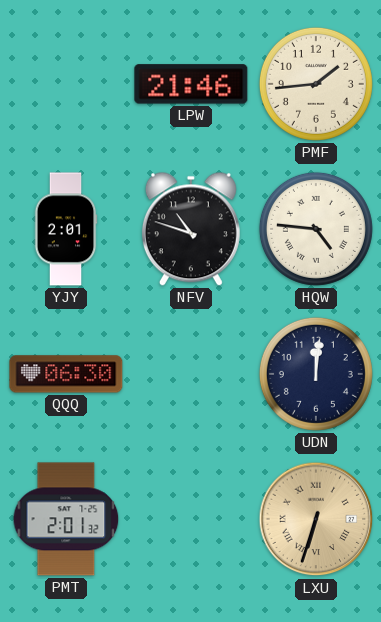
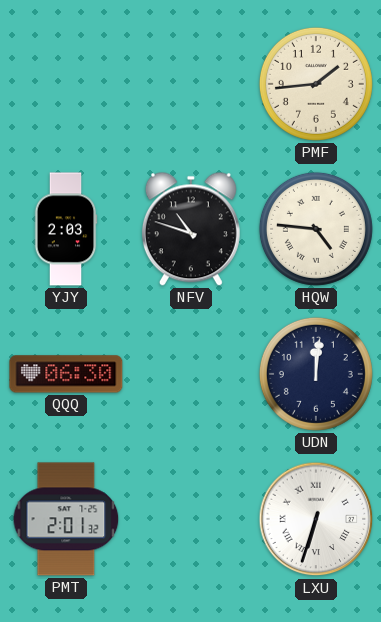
LPW: 21:46 -> none (191, 84)
YJY: 2:01 -> 2:03 (66, 229)
LXU dial: champagne -> white (316, 519)
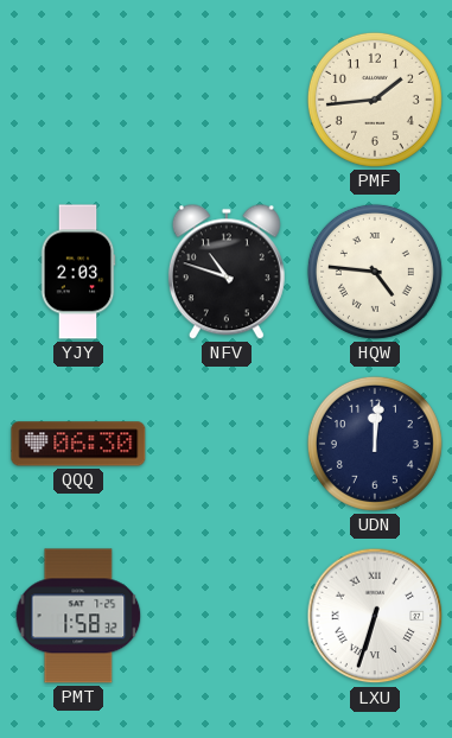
PMT: 2:01 -> 1:58 (78, 616)
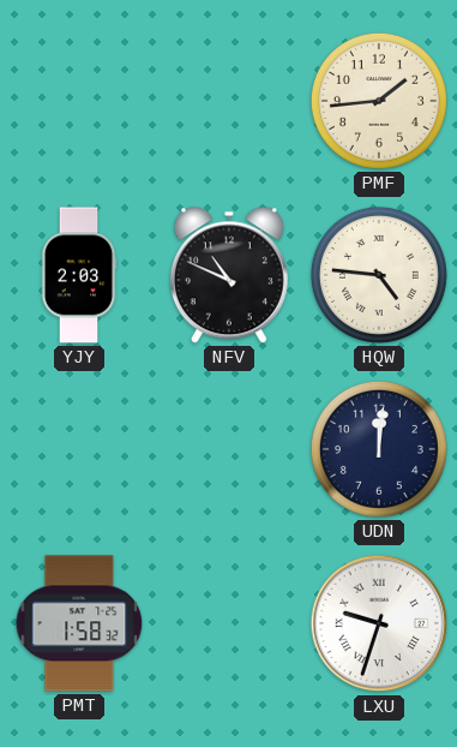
NFV: 10:48 -> 10:49 (229, 275)
QQQ: 06:30 -> none (78, 444)
LXU: 6:33 -> 9:33 (379, 623)
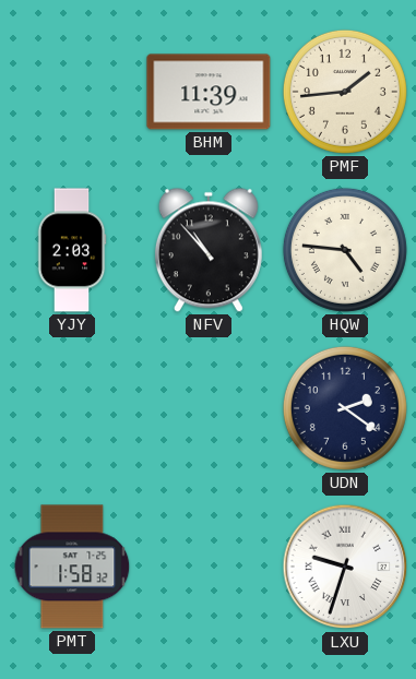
BHM: none -> 11:39 (209, 92)
NFV: 10:49 -> 10:53 (209, 250)
UDN: 12:01 -> 2:21 (345, 408)
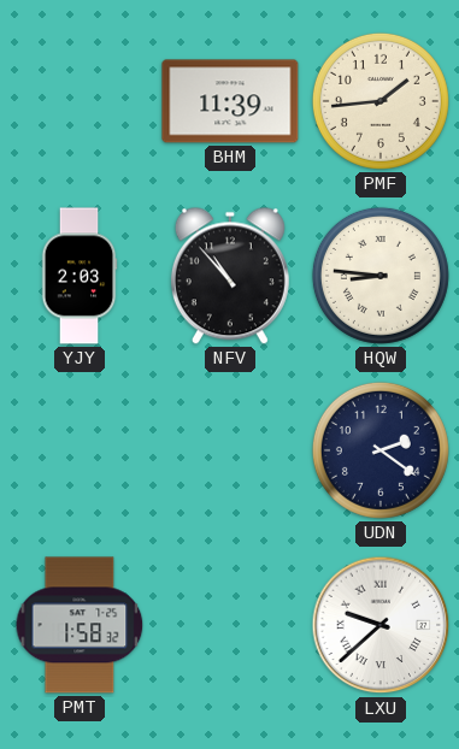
HQW: 4:46 -> 8:46 (381, 276)
LXU: 9:33 -> 9:38 (381, 625)
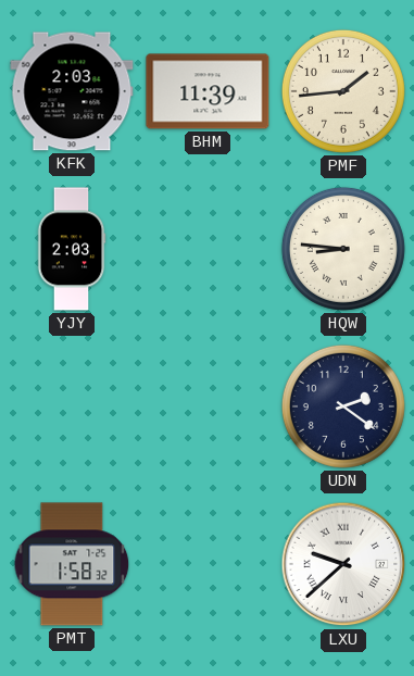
KFK: none -> 2:03 (72, 91)
NFV: 10:53 -> none (230, 276)
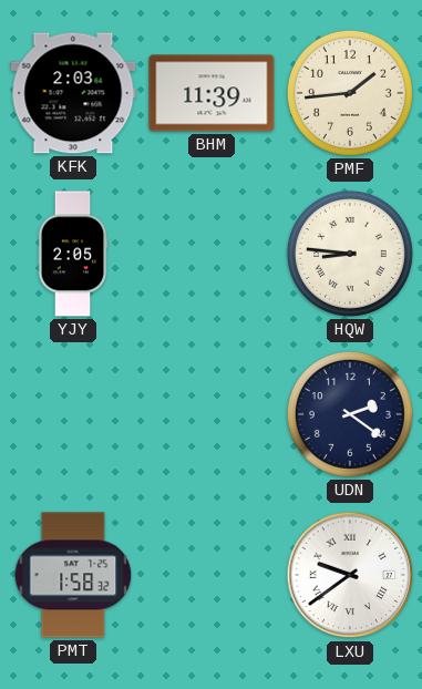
YJY: 2:03 -> 2:05 (73, 254)
LXU: 9:38 -> 9:39 (350, 575)
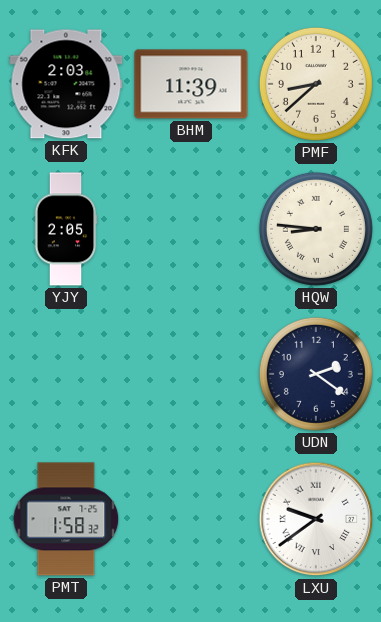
PMF: 1:44 -> 8:38 (316, 84)
